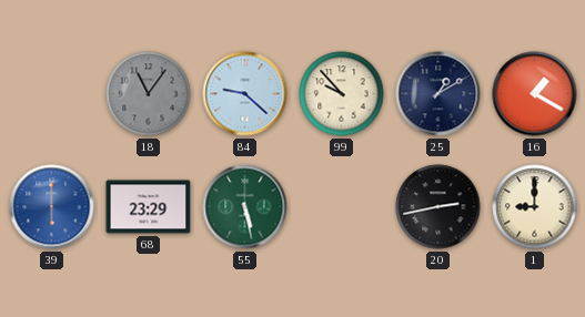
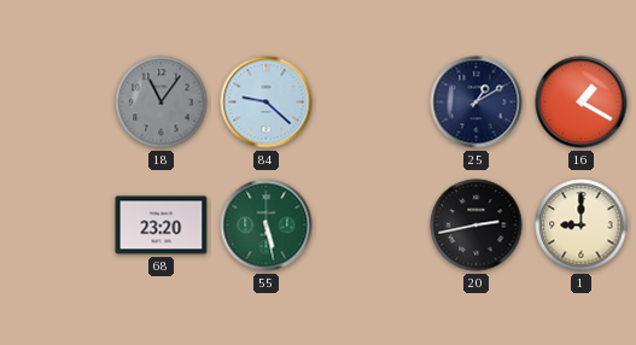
99: 9:53 -> none (342, 94)
39: 6:00 -> none (52, 207)
68: 23:29 -> 23:20 (162, 226)
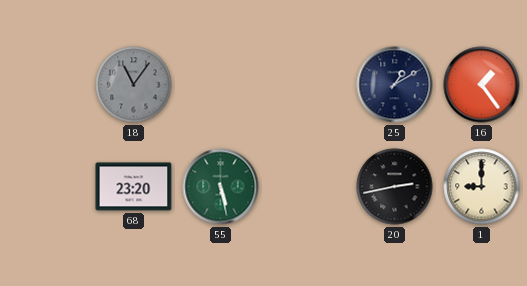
84: 9:22 -> none (267, 103)
16: 1:20 -> 1:24 (482, 85)
